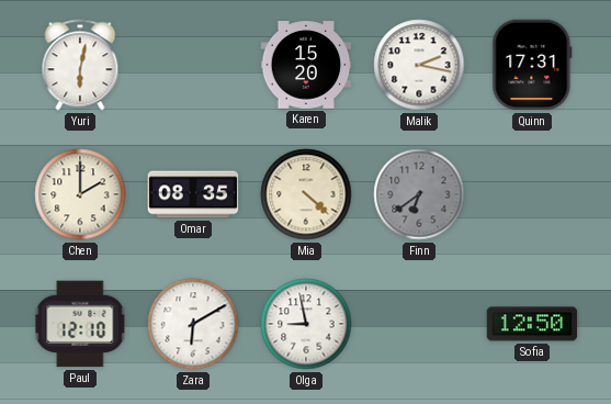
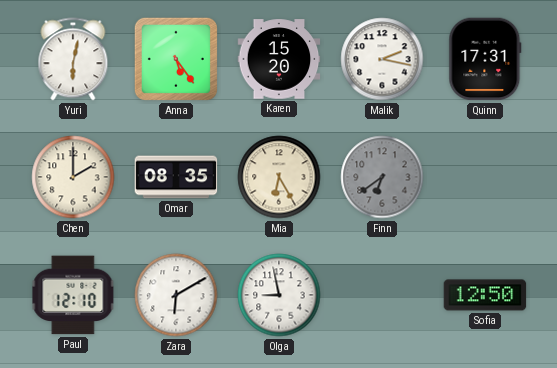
Anna: none -> 5:24 (176, 59)
Mia: 4:22 -> 6:25 (279, 177)
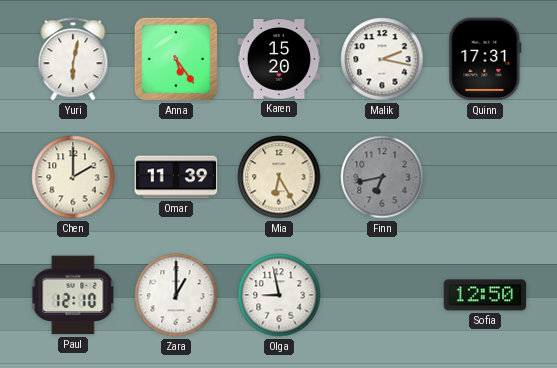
Omar: 08:35 -> 11:39 (176, 177)
Finn: 6:39 -> 6:43 (382, 177)
Zara: 6:10 -> 1:00 (176, 295)
